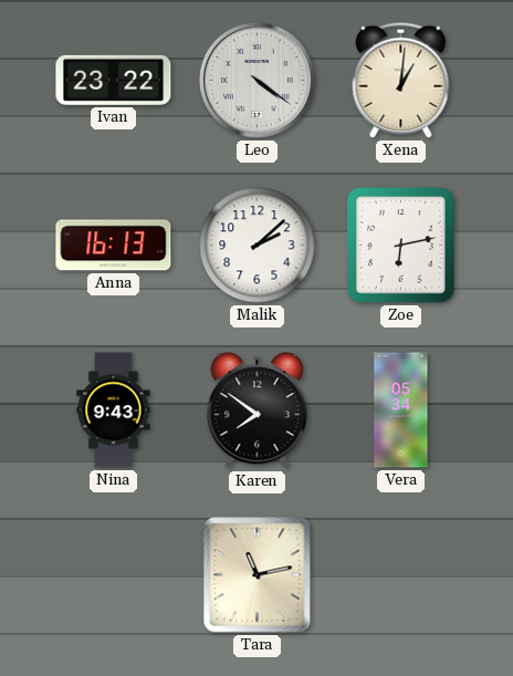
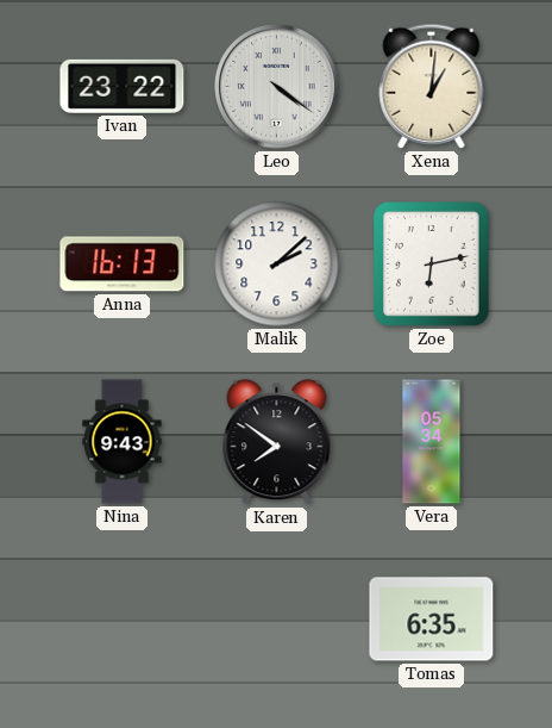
Tara: 11:13 -> none (258, 575)
Tomas: none -> 6:35 (432, 620)
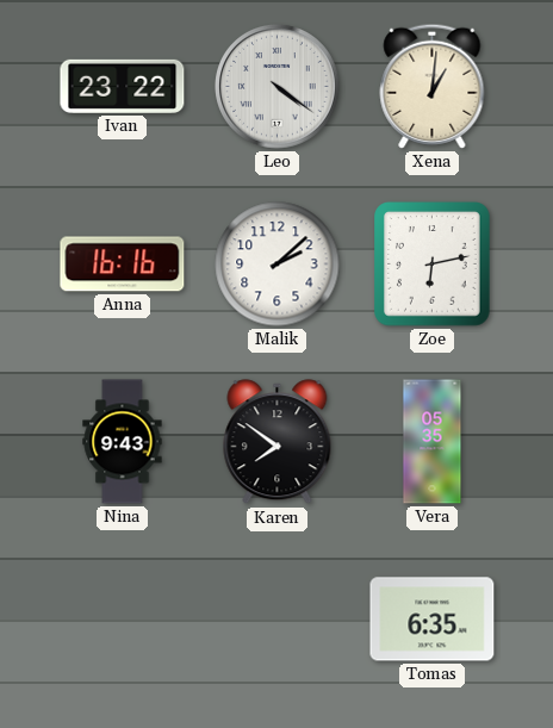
Anna: 16:13 -> 16:16 (123, 265)
Vera: 05:34 -> 05:35 (433, 442)
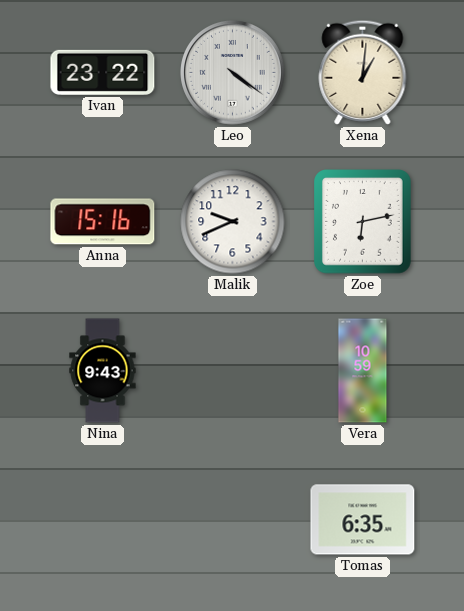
Anna: 16:16 -> 15:16 (103, 222)
Malik: 2:08 -> 9:41 (233, 222)
Karen: 7:51 -> none (278, 442)
Vera: 05:35 -> 10:59 (363, 371)
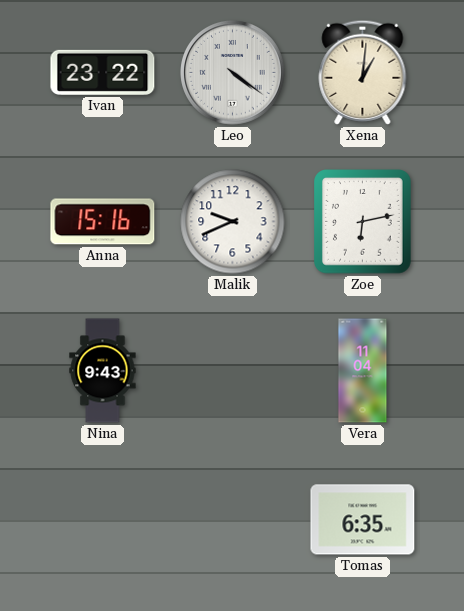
Vera: 10:59 -> 11:04 (363, 371)
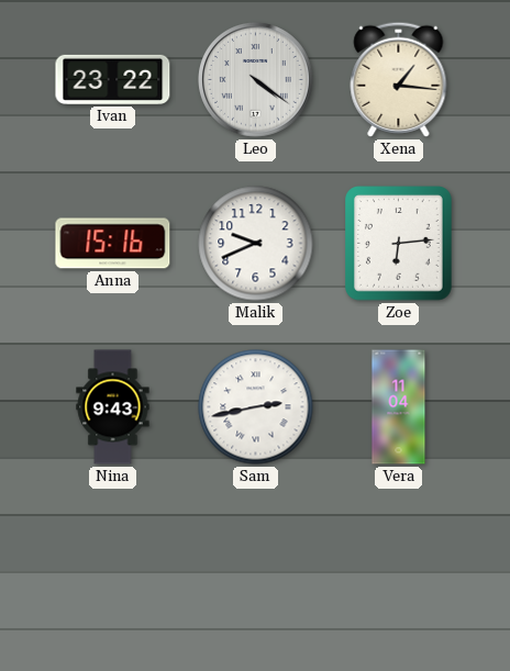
Xena: 1:01 -> 1:16 (399, 79)
Zoe: 6:13 -> 6:14 (399, 244)
Sam: none -> 2:43 (256, 407)
Tomas: 6:35 -> none (363, 520)
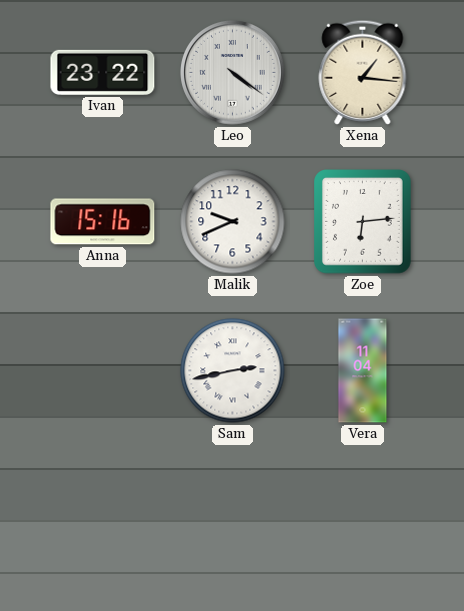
Nina: 9:43 -> none (113, 407)
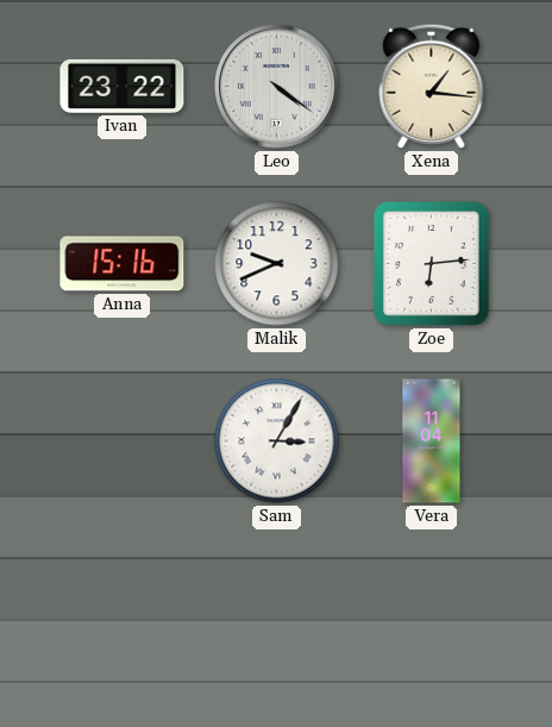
Sam: 2:43 -> 3:05 (277, 441)
